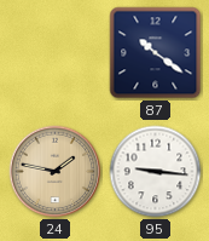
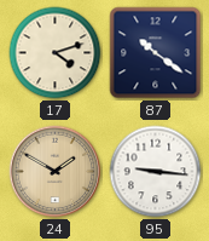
17: none -> 4:12 (56, 53)
24: 1:47 -> 1:50 (56, 172)
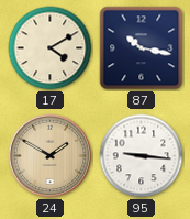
17: 4:12 -> 4:10 (51, 48)
87: 10:21 -> 10:17 (142, 48)
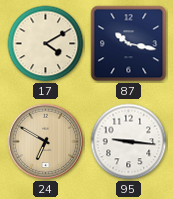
24: 1:50 -> 6:50 (46, 142)
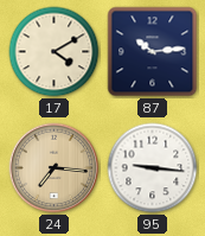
87: 10:17 -> 10:14 (153, 52)
24: 6:50 -> 7:16 (55, 168)
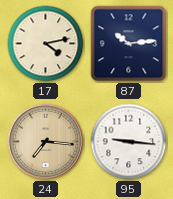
17: 4:10 -> 4:13 (46, 44)
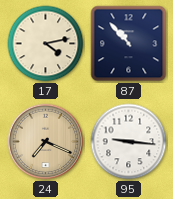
87: 10:14 -> 10:53 (129, 44)
24: 7:16 -> 7:19 (46, 142)
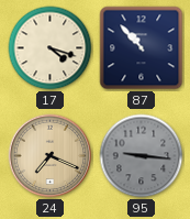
17: 4:13 -> 4:18 (51, 48)
95 dial: white -> grey (142, 156)
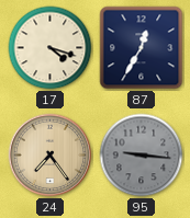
87: 10:53 -> 12:35 (142, 48)
24: 7:19 -> 7:24 (51, 156)
